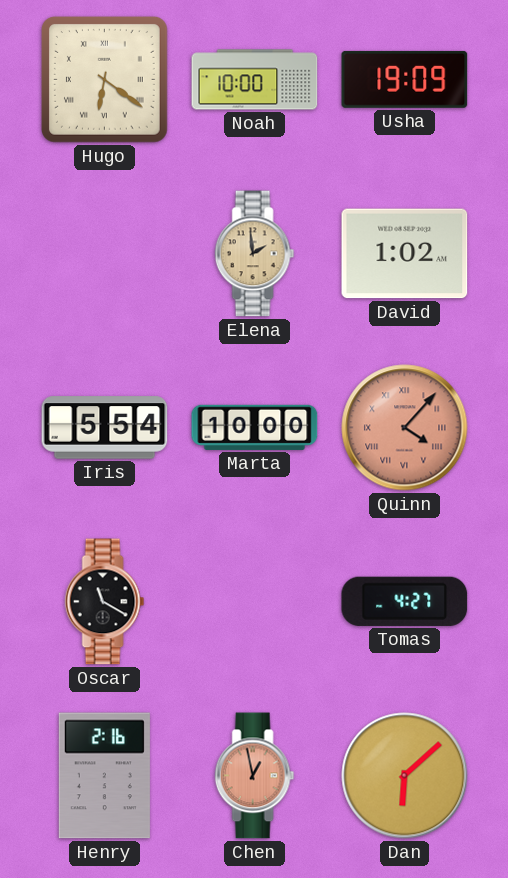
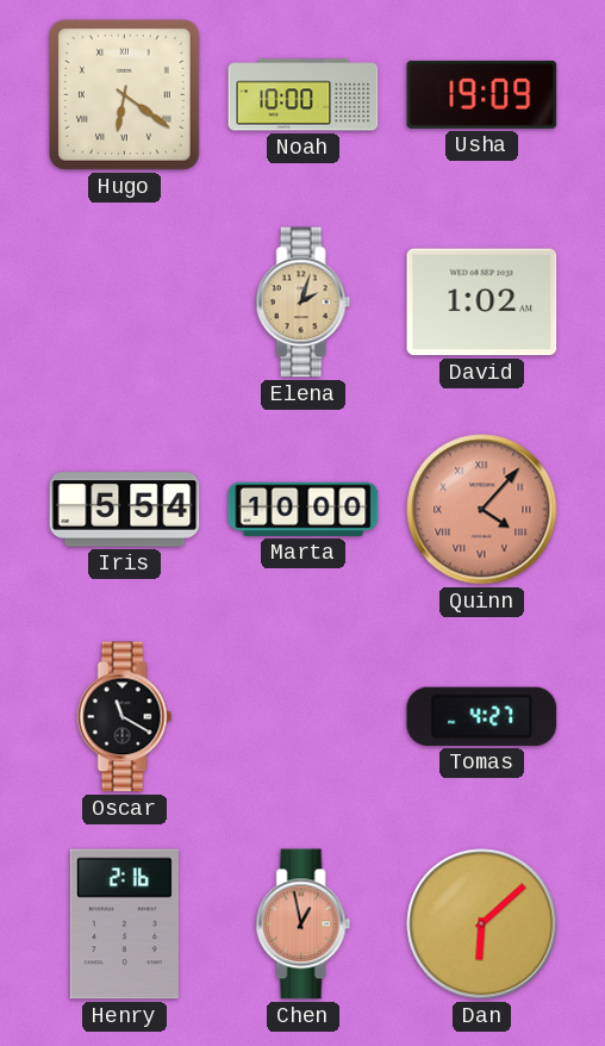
Elena: 1:59 -> 2:03 (304, 303)
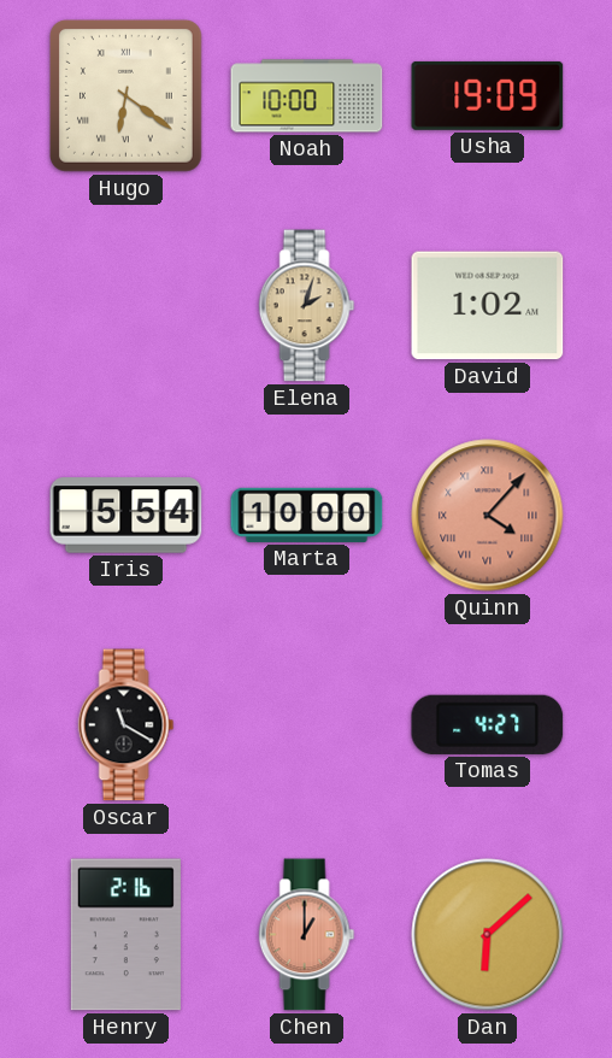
Chen: 12:58 -> 1:00 (307, 935)
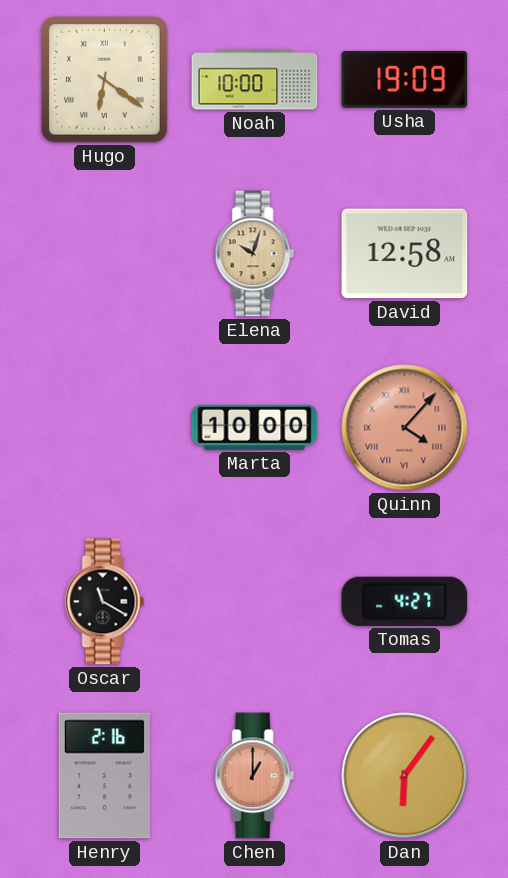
Elena: 2:03 -> 10:03 (255, 254)
David: 1:02 -> 12:58 (405, 254)
Iris: 5:54 -> none (126, 516)
Dan: 6:08 -> 6:06 (405, 776)
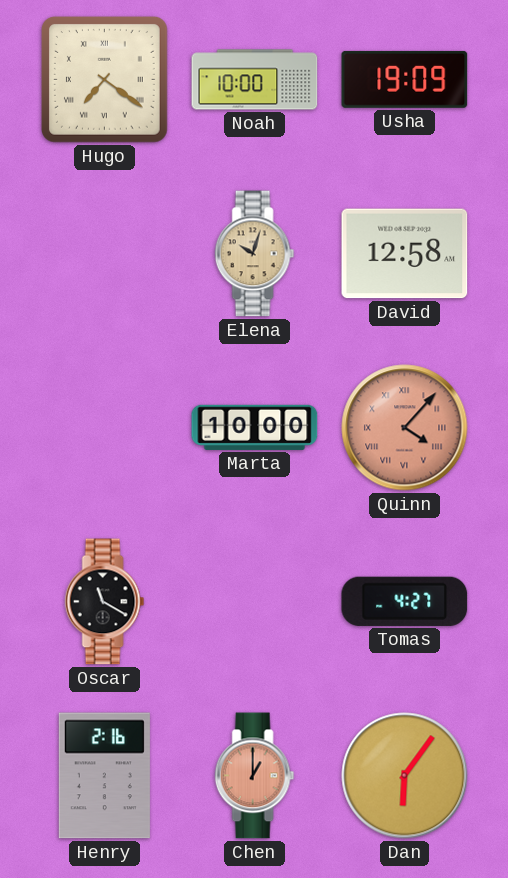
Hugo: 6:21 -> 7:21 (104, 79)
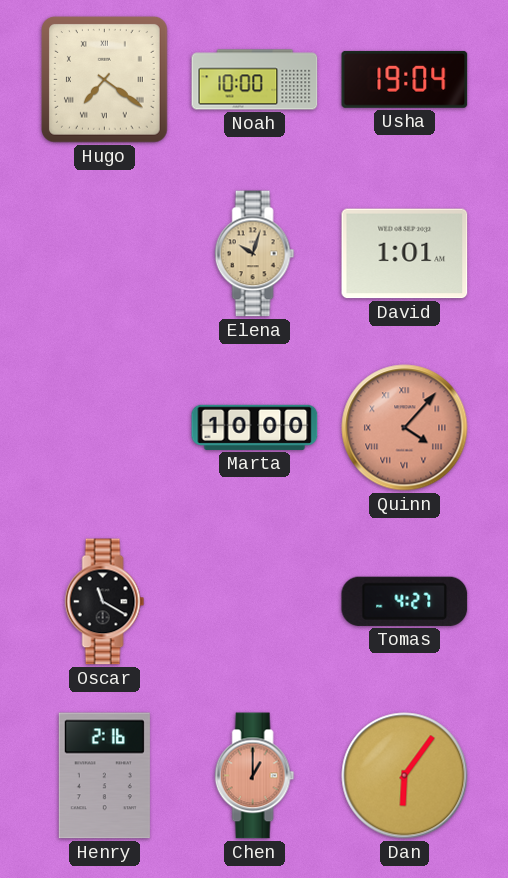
Usha: 19:09 -> 19:04 (405, 79)
David: 12:58 -> 1:01 (405, 254)
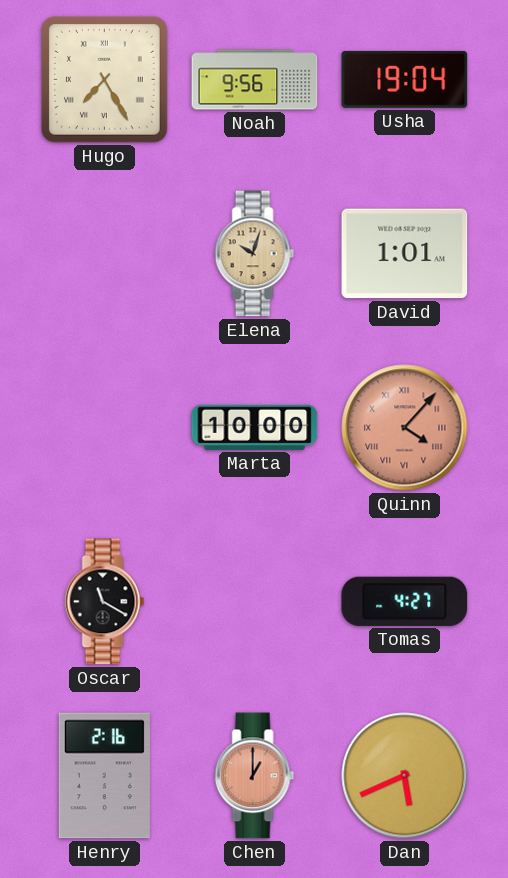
Hugo: 7:21 -> 7:25 (104, 79)
Noah: 10:00 -> 9:56 (255, 80)
Dan: 6:06 -> 5:41 (405, 776)
